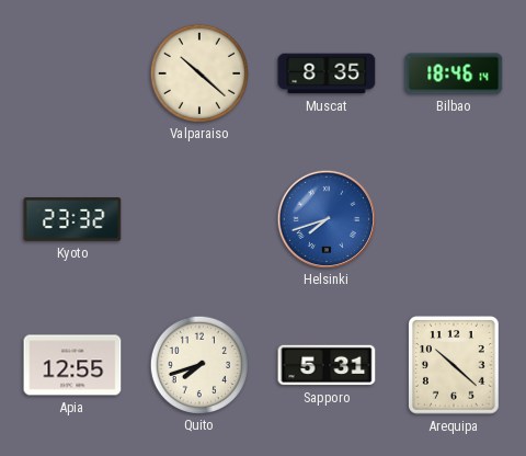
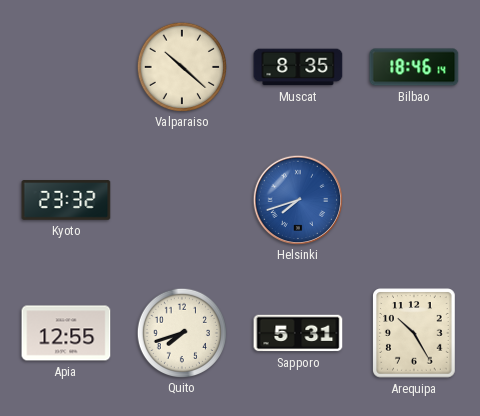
Arequipa: 10:22 -> 10:25 (414, 333)
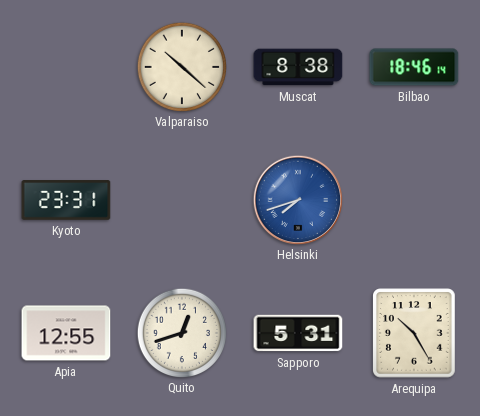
Muscat: 8:35 -> 8:38 (298, 67)
Kyoto: 23:32 -> 23:31 (66, 200)
Quito: 7:42 -> 12:42 (181, 332)
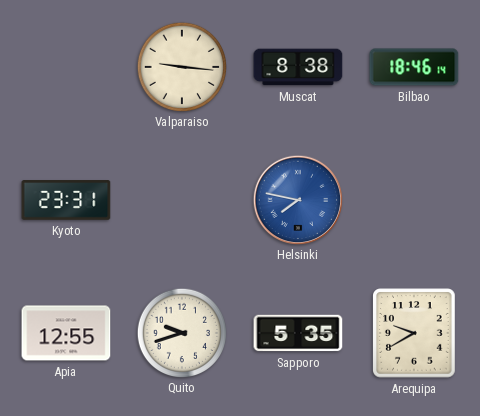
Valparaiso: 10:22 -> 9:16 (181, 66)
Helsinki: 7:42 -> 7:47 (297, 199)
Quito: 12:42 -> 9:42 (181, 332)
Sapporo: 5:31 -> 5:35 (298, 333)
Arequipa: 10:25 -> 9:40 (414, 333)
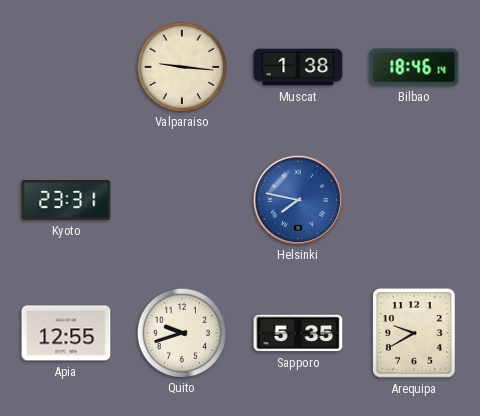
Muscat: 8:38 -> 1:38 (298, 67)
